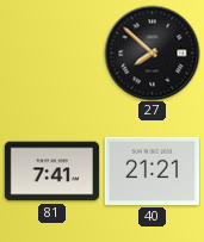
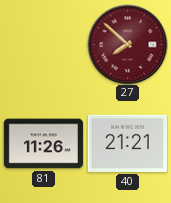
27 dial: black -> burgundy (127, 44)
81: 7:41 -> 11:26 (43, 144)
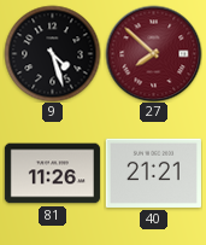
9: none -> 4:27 (52, 53)
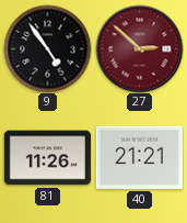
9: 4:27 -> 4:54 (47, 48)
27: 7:52 -> 2:52 (139, 48)
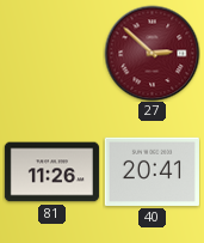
9: 4:54 -> none (47, 48)
40: 21:21 -> 20:41 (152, 171)
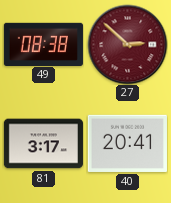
49: none -> 08:38 (43, 44)
81: 11:26 -> 3:17 (43, 144)
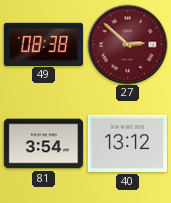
81: 3:17 -> 3:54 (43, 144)
40: 20:41 -> 13:12 (127, 143)
